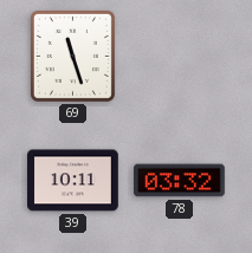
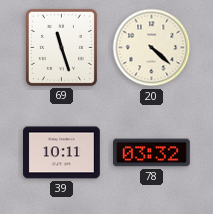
20: none -> 4:22 (152, 48)
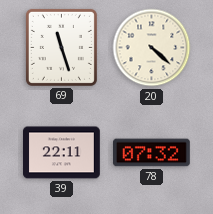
39: 10:11 -> 22:11 (62, 153)
78: 03:32 -> 07:32 (152, 153)
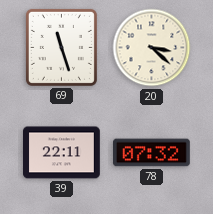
20: 4:22 -> 3:22 (152, 48)
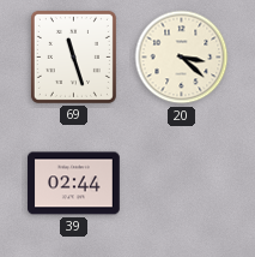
39: 22:11 -> 02:44 (74, 184)
78: 07:32 -> none (152, 153)
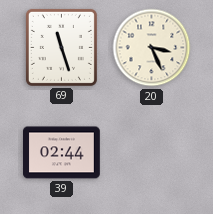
20: 3:22 -> 3:26 (152, 48)
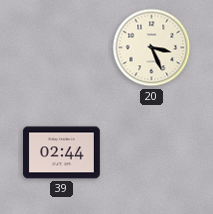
69: 11:27 -> none (61, 47)
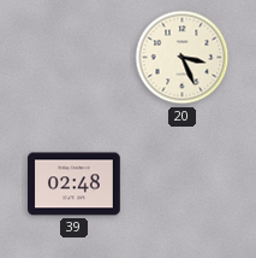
39: 02:44 -> 02:48 (75, 184)
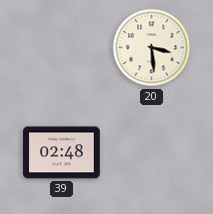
20: 3:26 -> 3:29 (152, 48)
